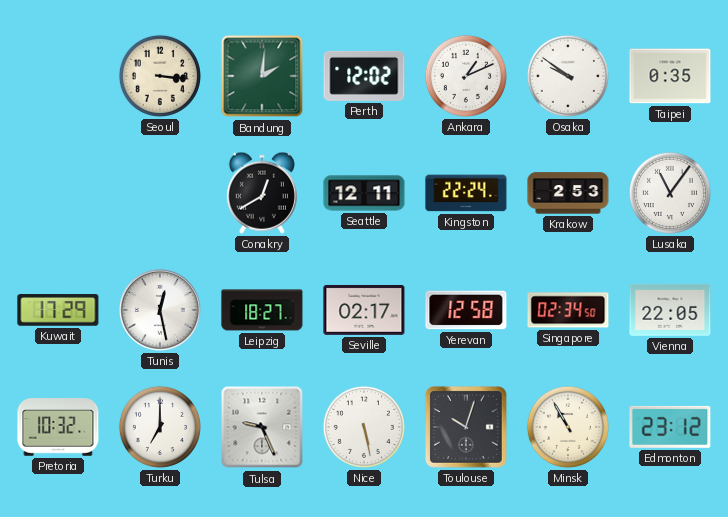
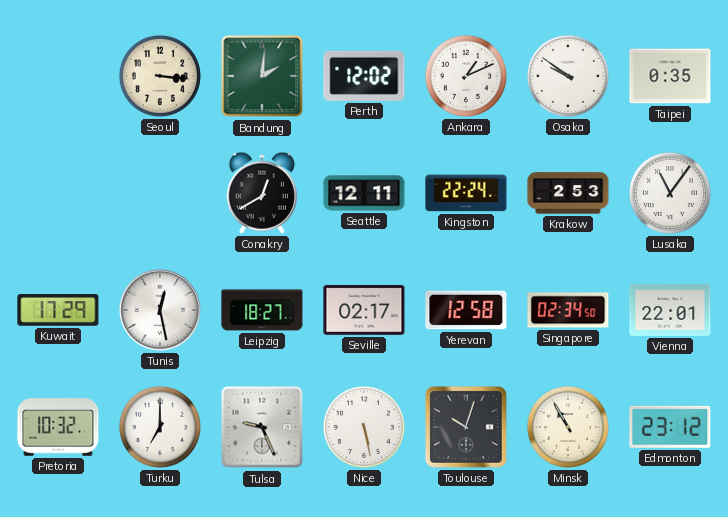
Vienna: 22:05 -> 22:01 (670, 310)
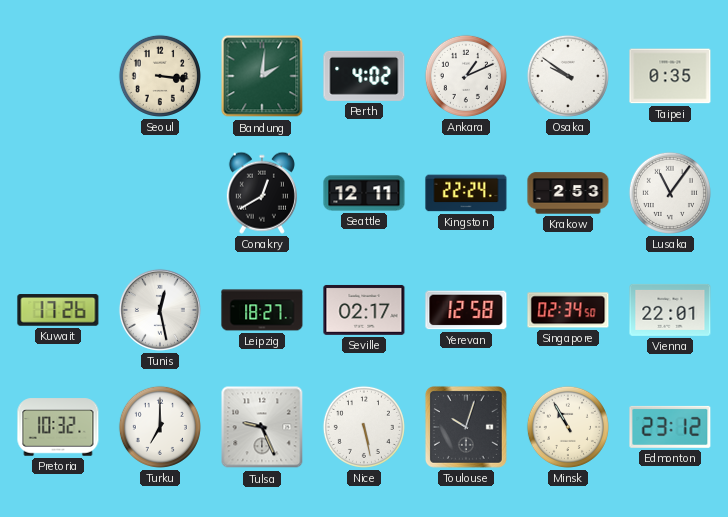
Perth: 12:02 -> 4:02 (364, 76)
Kuwait: 17:29 -> 17:26 (58, 310)
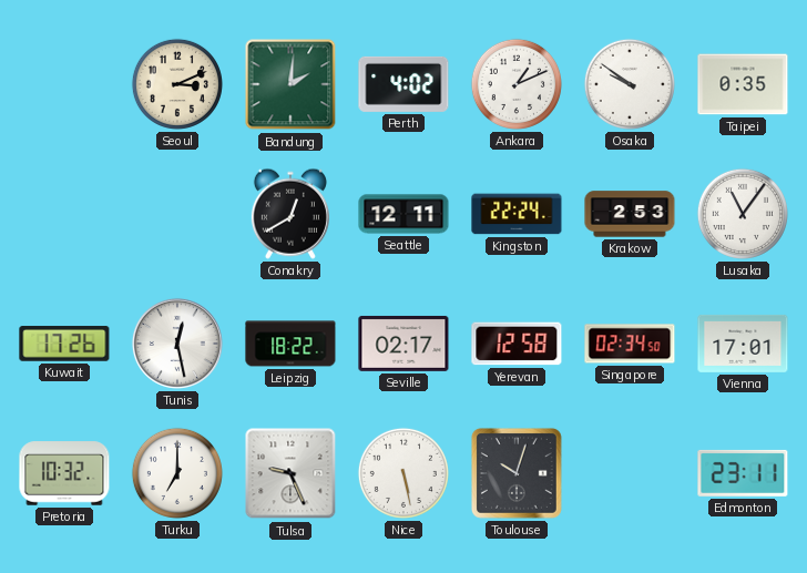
Seoul: 3:16 -> 3:11 (177, 84)
Leipzig: 18:27 -> 18:22 (290, 344)
Vienna: 22:01 -> 17:01 (743, 344)
Minsk: 10:55 -> none (568, 427)
Edmonton: 23:12 -> 23:11 (743, 473)
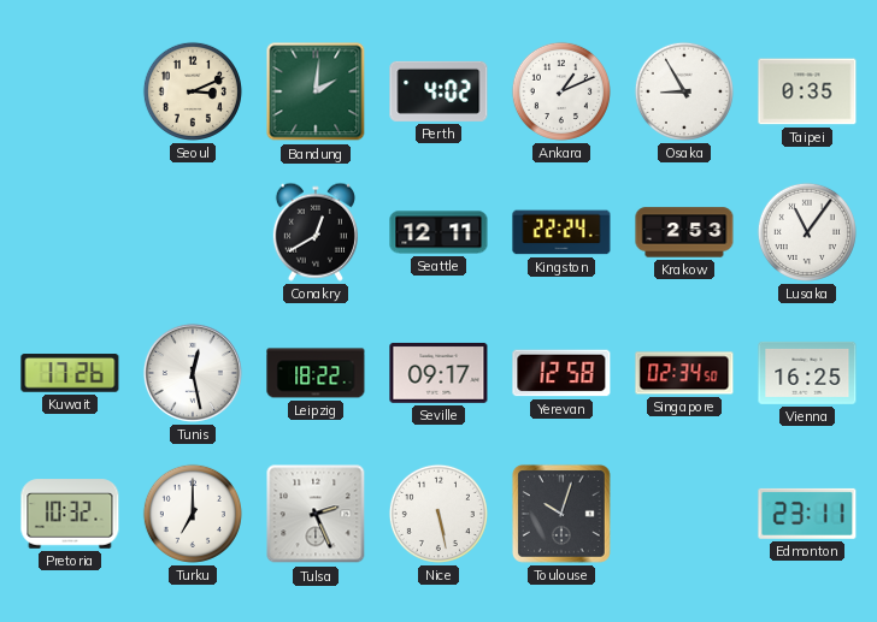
Osaka: 9:51 -> 8:55 (684, 91)
Seville: 02:17 -> 09:17 (438, 373)
Vienna: 17:01 -> 16:25 (807, 373)
Tulsa: 9:26 -> 2:26 (316, 514)
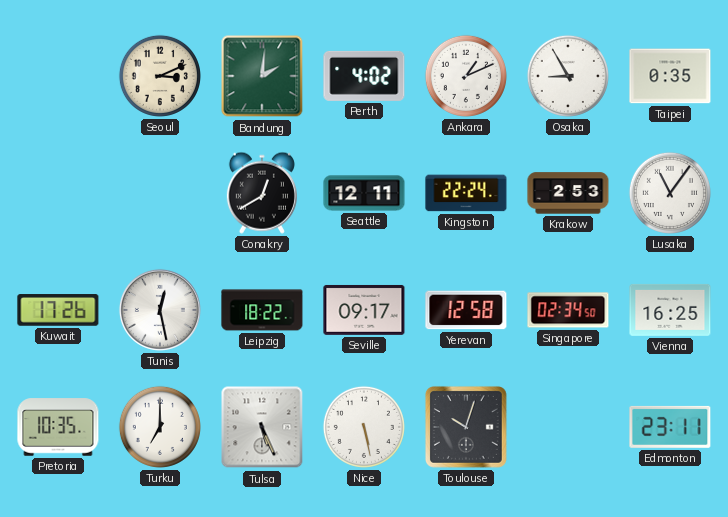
Pretoria: 10:32 -> 10:35 (58, 427)
Tulsa: 2:26 -> 5:26 (262, 427)
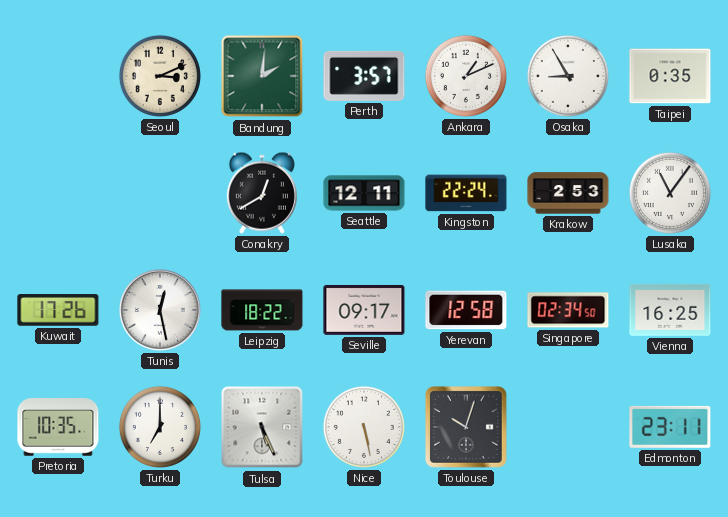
Perth: 4:02 -> 3:57 (364, 76)
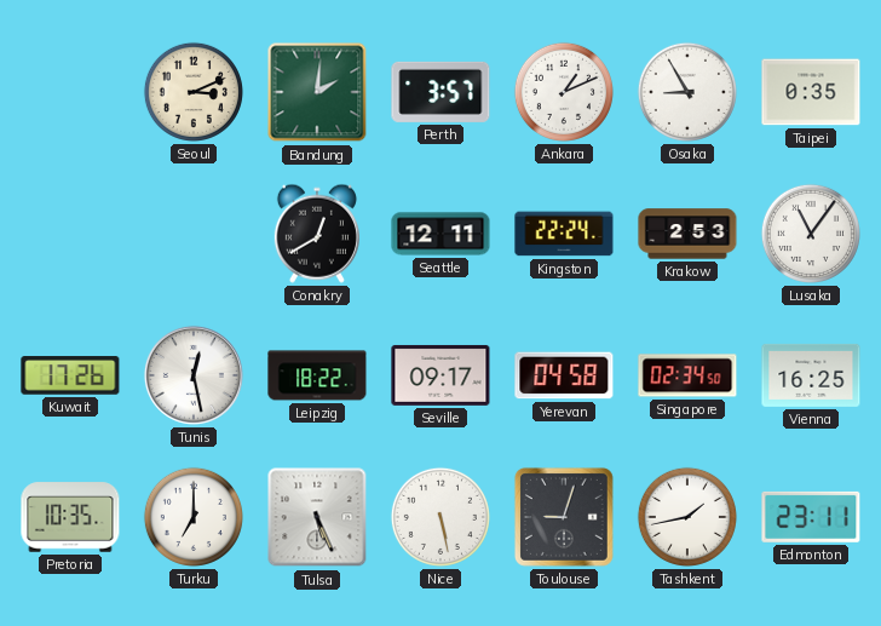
Yerevan: 12:58 -> 04:58 (564, 375)
Toulouse: 10:03 -> 9:03 (564, 517)
Tashkent: none -> 1:43 (687, 517)
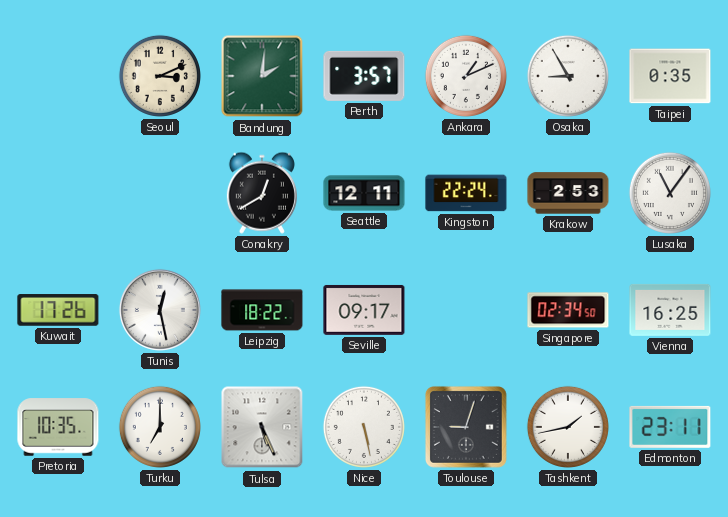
Yerevan: 04:58 -> none (564, 375)
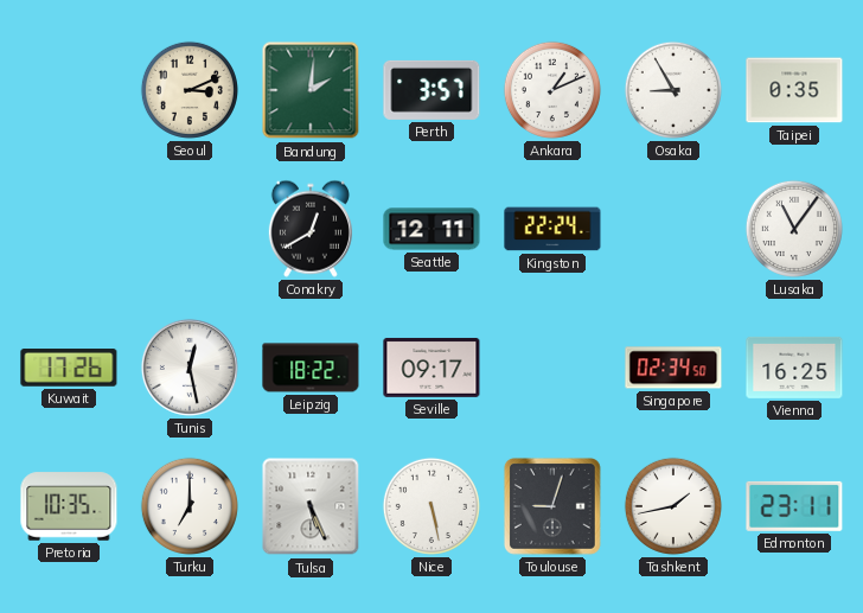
Krakow: 2:53 -> none (568, 193)
